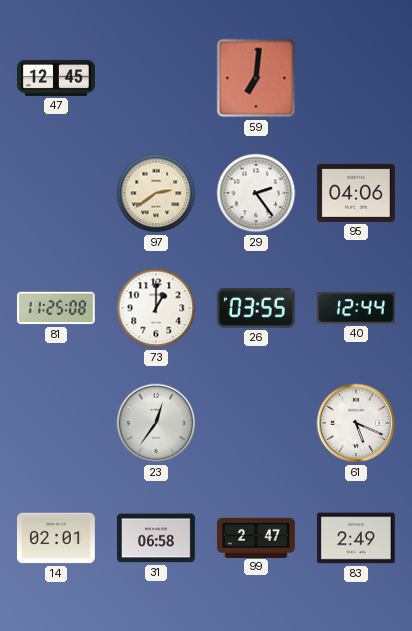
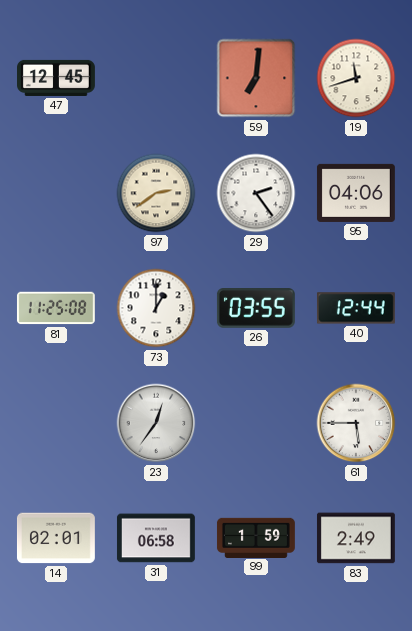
19: none -> 11:42 (356, 78)
61: 5:19 -> 5:45 (356, 423)
99: 2:47 -> 1:59 (256, 537)
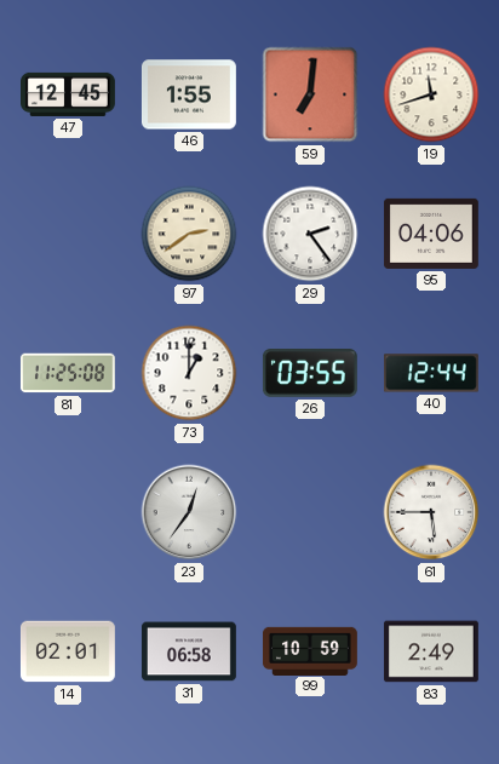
46: none -> 1:55 (189, 94)
99: 1:59 -> 10:59 (310, 650)
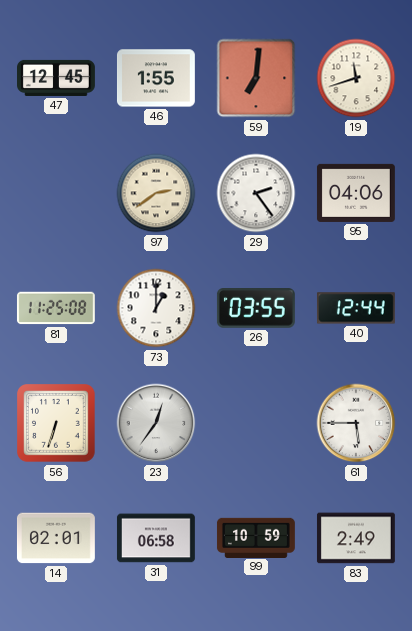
56: none -> 6:33 (57, 424)
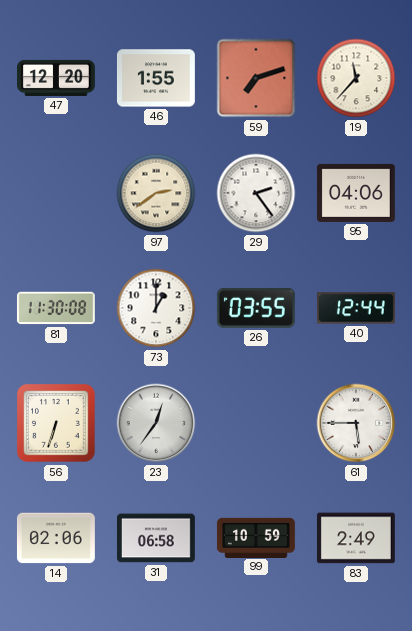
47: 12:45 -> 12:20 (57, 78)
59: 7:01 -> 7:12 (256, 78)
19: 11:42 -> 11:37 (356, 78)
81: 11:25 -> 11:30 (56, 308)
14: 02:01 -> 02:06 (56, 538)
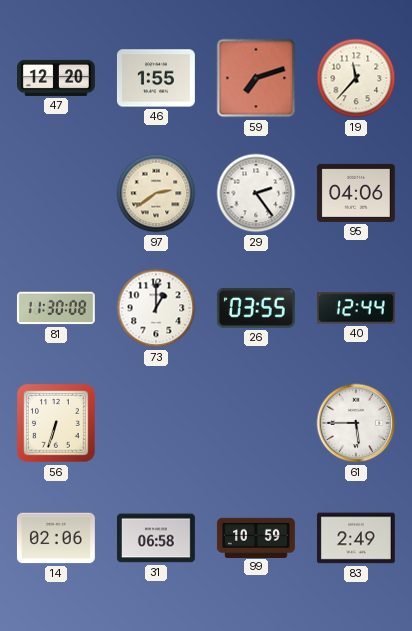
23: 12:36 -> none (156, 423)
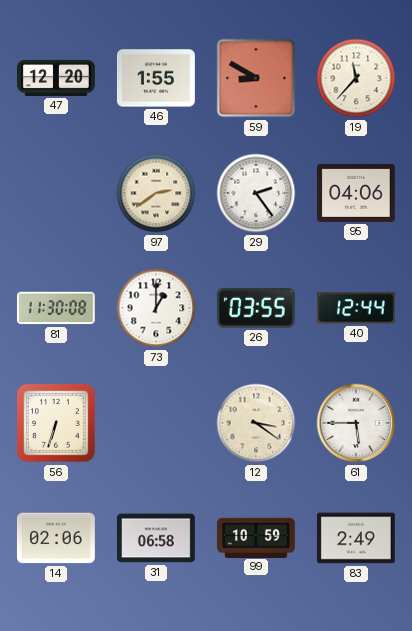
59: 7:12 -> 8:50 (256, 78)
12: none -> 3:21 (256, 423)
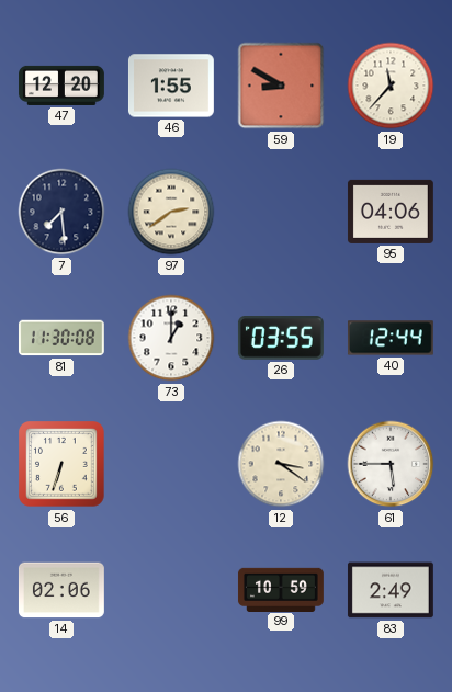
7: none -> 7:29 (61, 212)
29: 2:24 -> none (256, 193)
31: 06:58 -> none (156, 538)
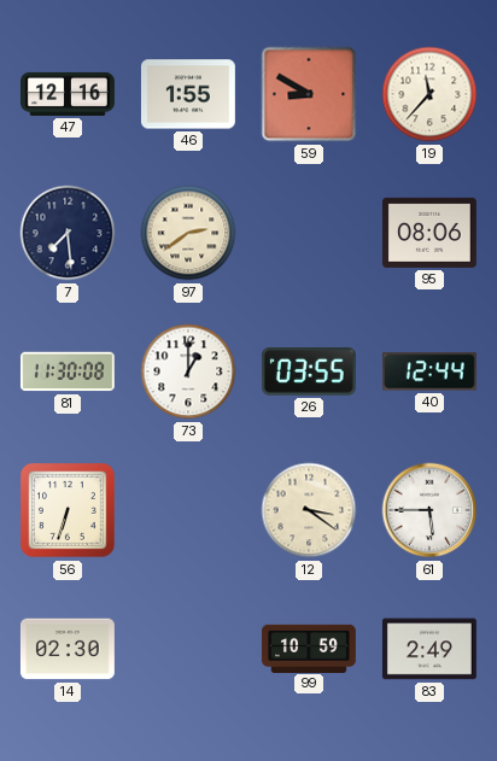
47: 12:20 -> 12:16 (69, 94)
95: 04:06 -> 08:06 (429, 233)
14: 02:06 -> 02:30 (68, 649)
